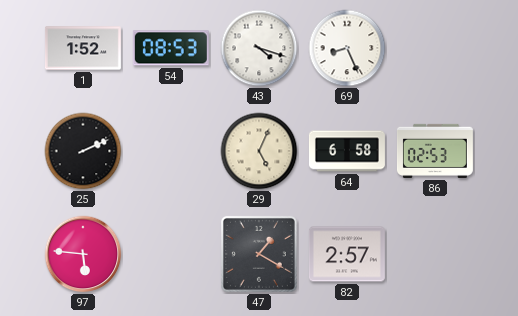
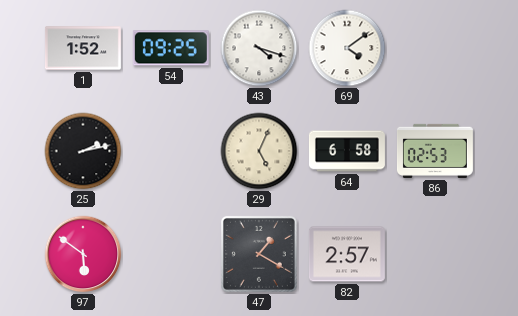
54: 08:53 -> 09:25 (171, 48)
69: 8:26 -> 4:09 (347, 48)
25: 2:11 -> 2:13 (83, 151)
97: 5:46 -> 5:51 (83, 254)
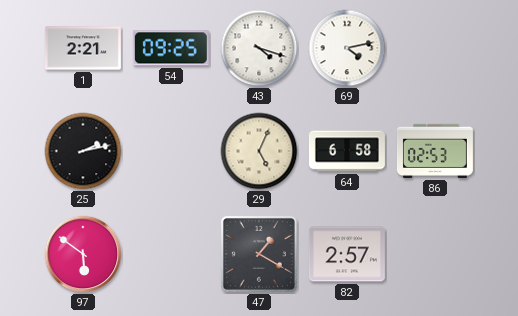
1: 1:52 -> 2:21 (83, 48)
69: 4:09 -> 4:13 (347, 48)
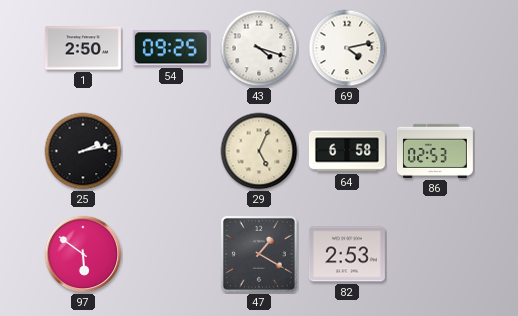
1: 2:21 -> 2:50 (83, 48)
82: 2:57 -> 2:53 (347, 254)
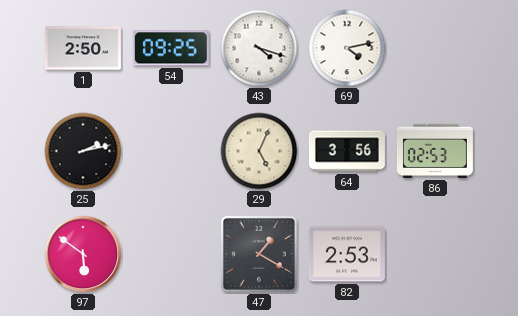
64: 6:58 -> 3:56 (347, 151)
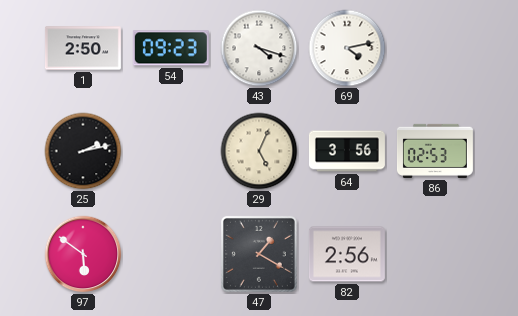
54: 09:25 -> 09:23 (171, 48)
82: 2:53 -> 2:56 (347, 254)
